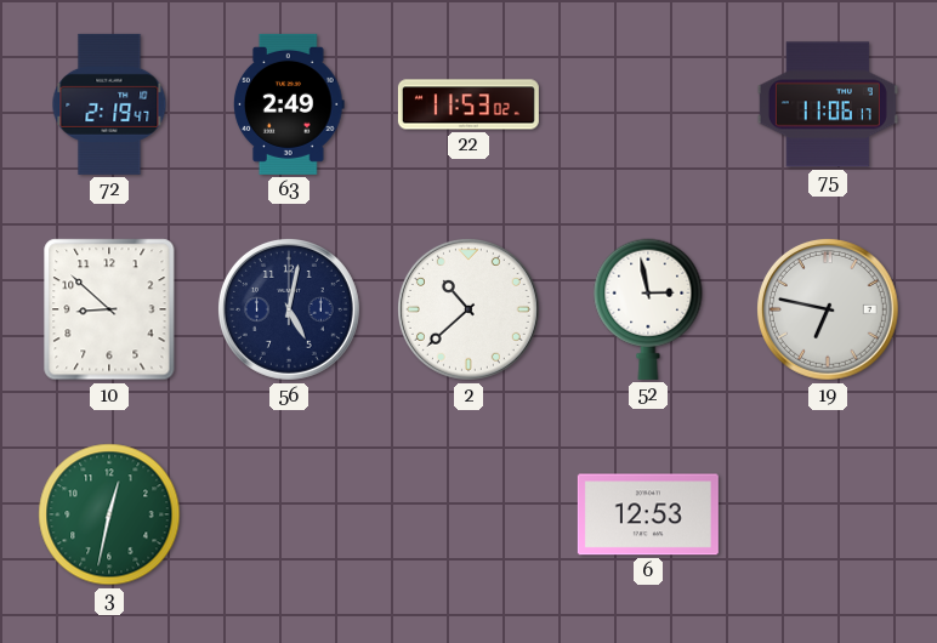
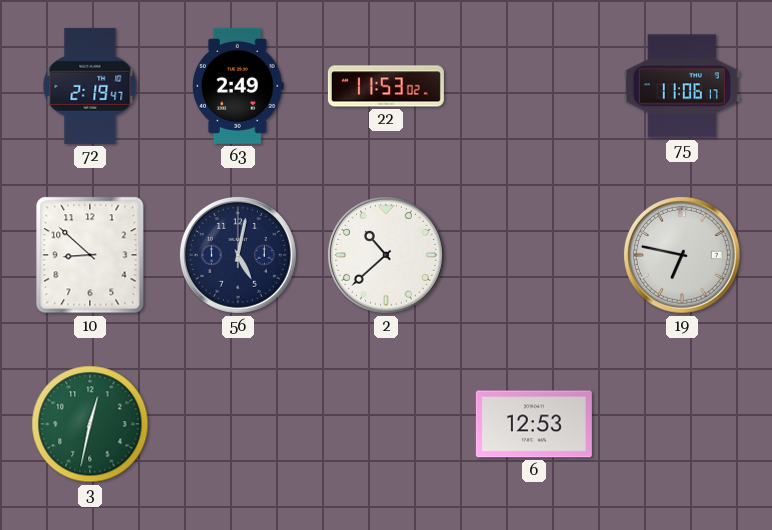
52: 2:58 -> none (648, 309)
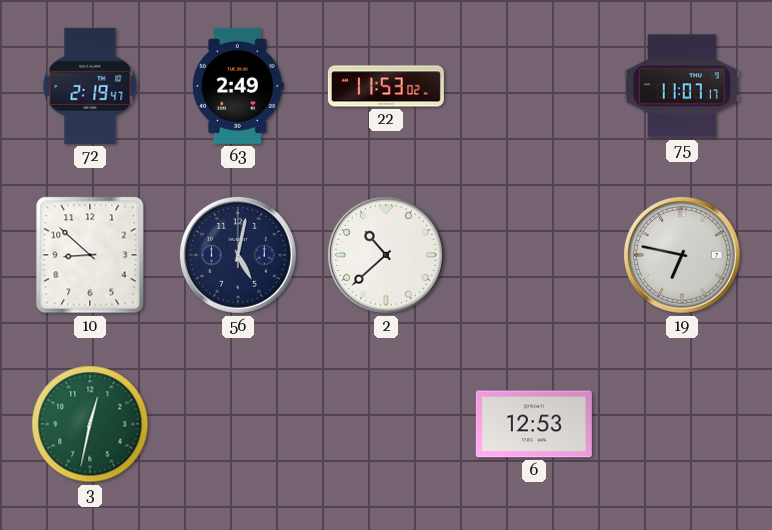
75: 11:06 -> 11:07 (682, 86)
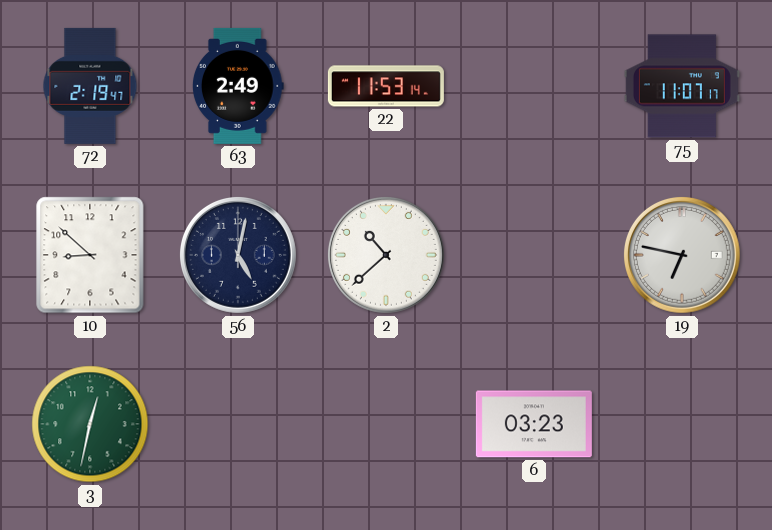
22: 11:53:02 -> 11:53:14 (386, 86)
6: 12:53 -> 03:23 (534, 424)
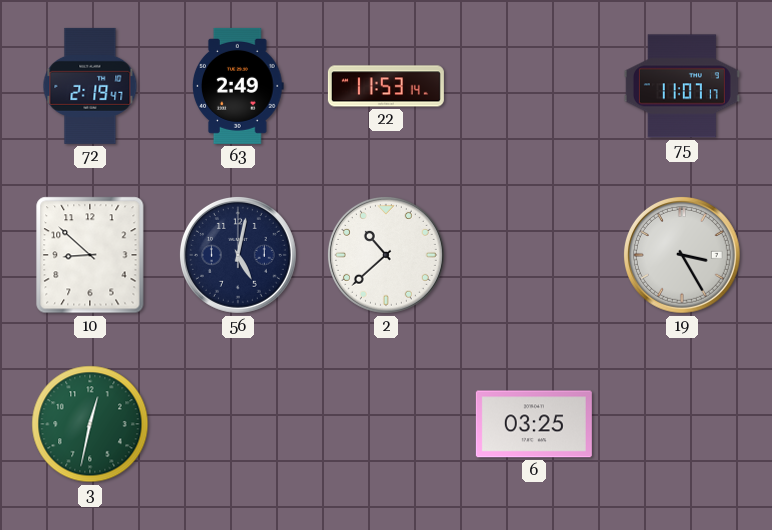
19: 6:47 -> 3:25 (682, 255)
6: 03:23 -> 03:25 (534, 424)
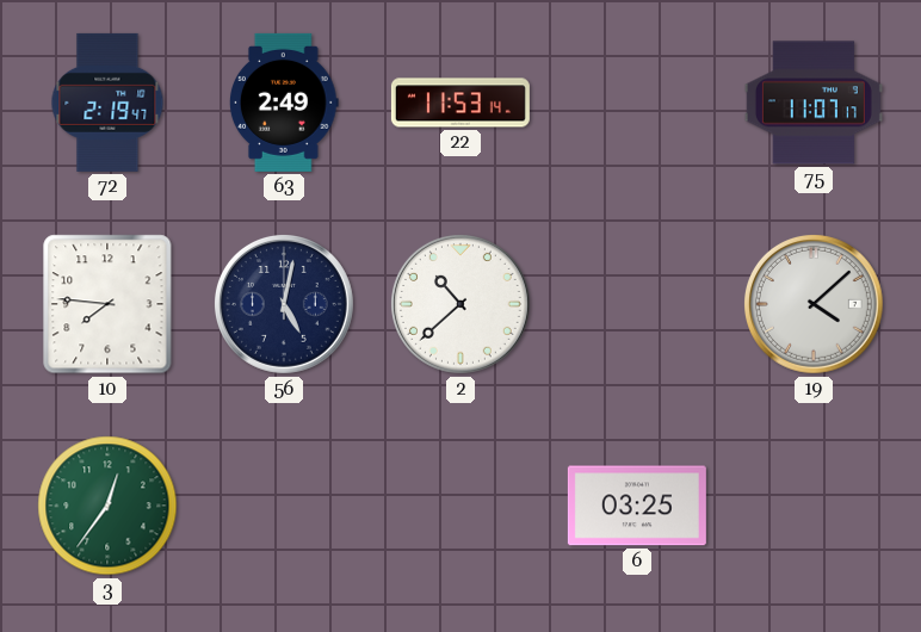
10: 8:52 -> 7:46 (107, 304)
19: 3:25 -> 4:08 (814, 304)
3: 12:32 -> 12:36 (107, 506)
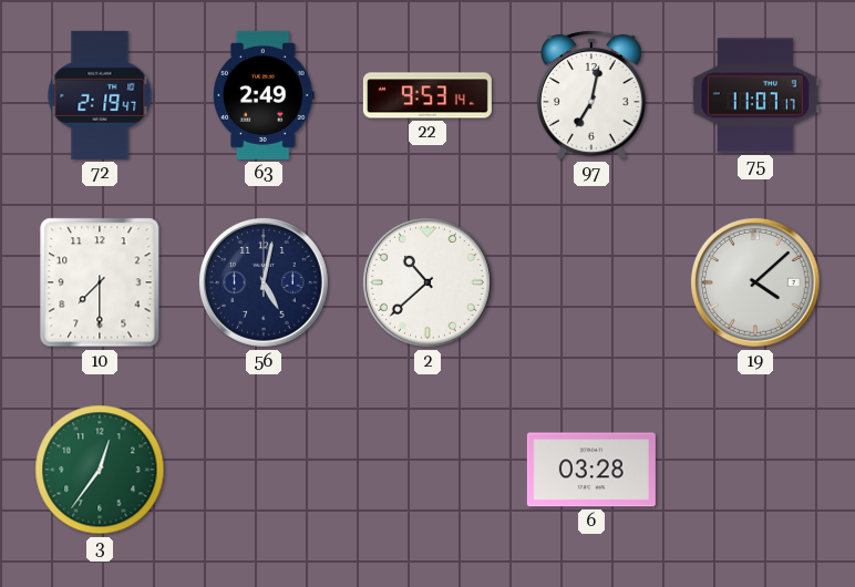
22: 11:53 -> 9:53 (427, 95)
97: none -> 7:02 (591, 95)
10: 7:46 -> 7:30 (100, 282)
6: 03:25 -> 03:28 (591, 470)
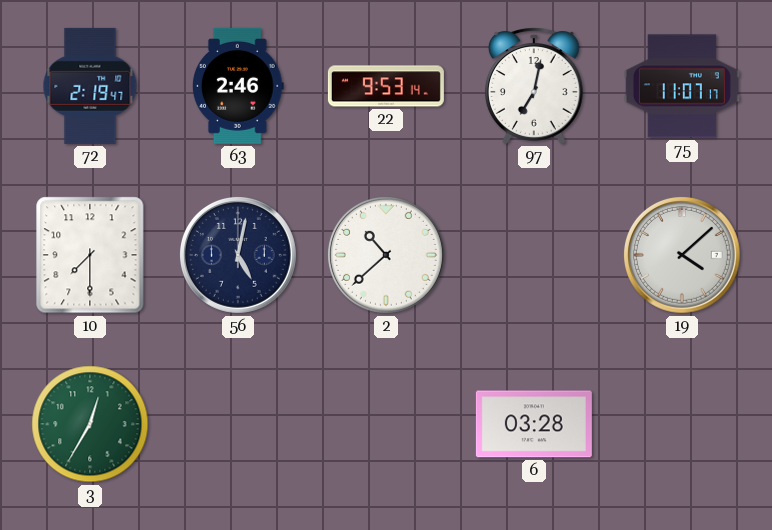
63: 2:49 -> 2:46 (238, 86)
3: 12:36 -> 12:35 (90, 424)
